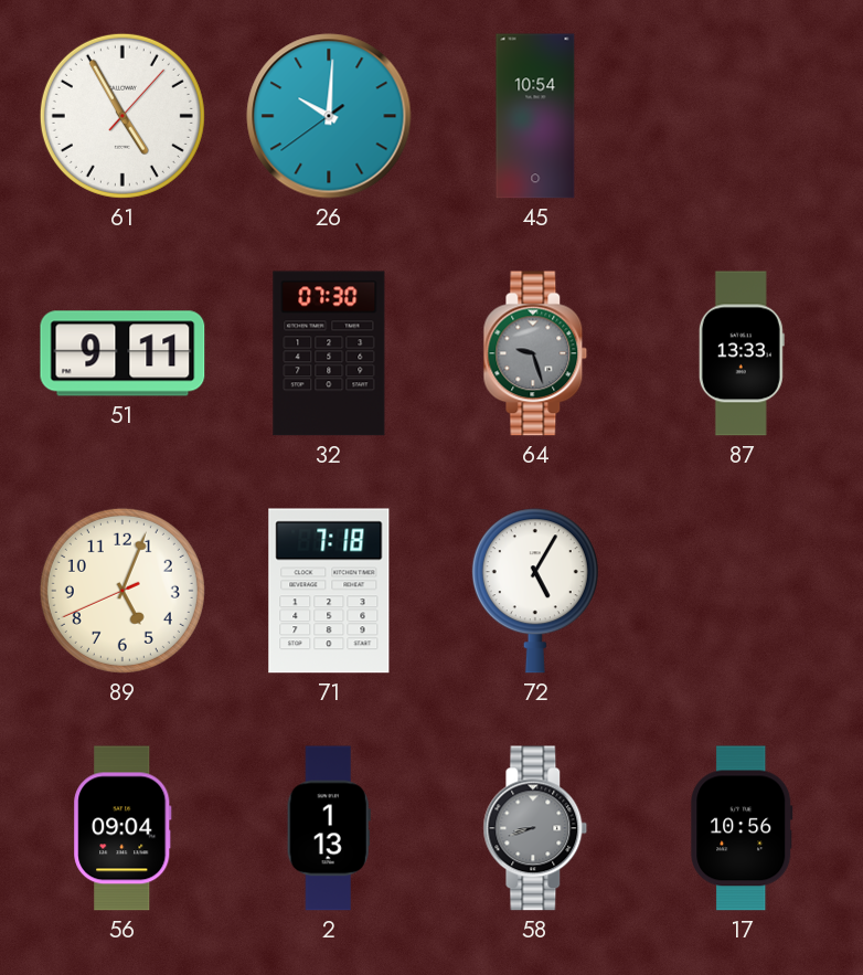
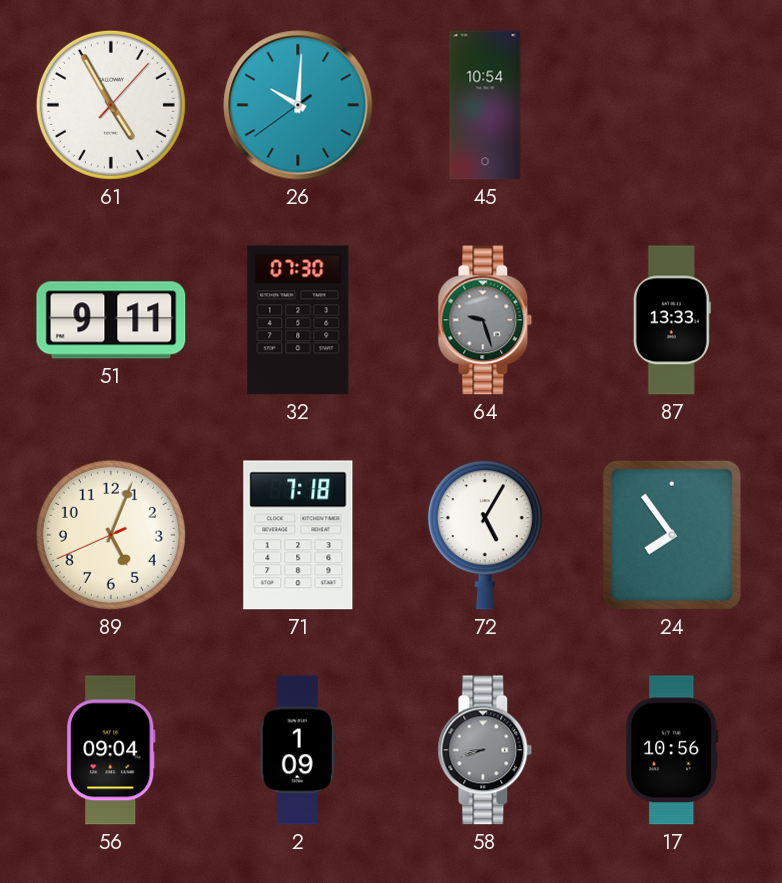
24: none -> 7:54 (672, 535)
2: 1:13 -> 1:09 (298, 750)
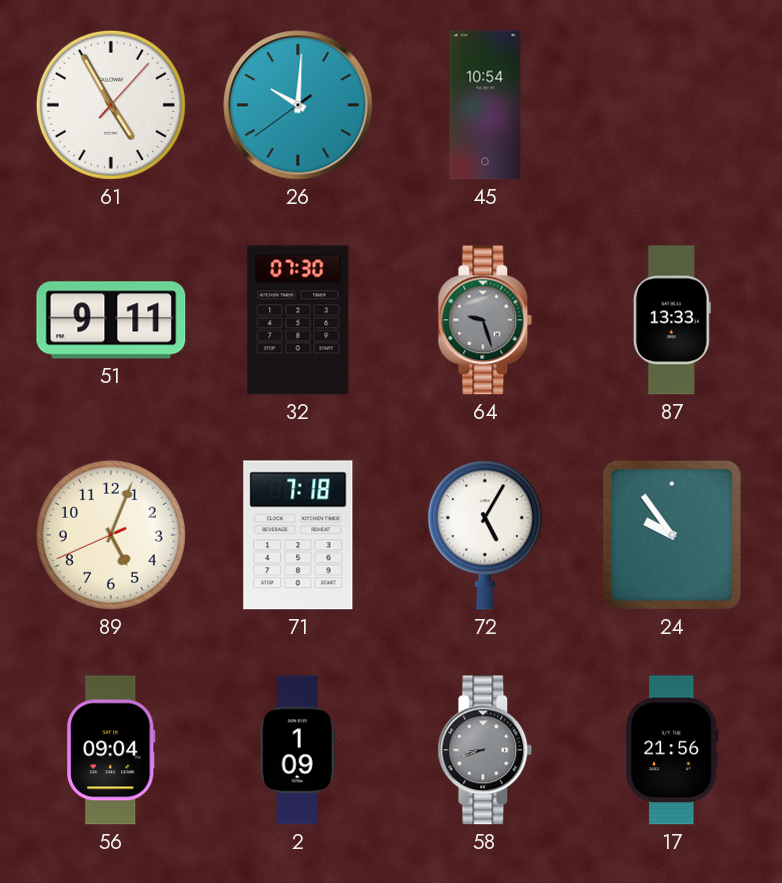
24: 7:54 -> 9:54 (672, 535)
17: 10:56 -> 21:56 (672, 750)
